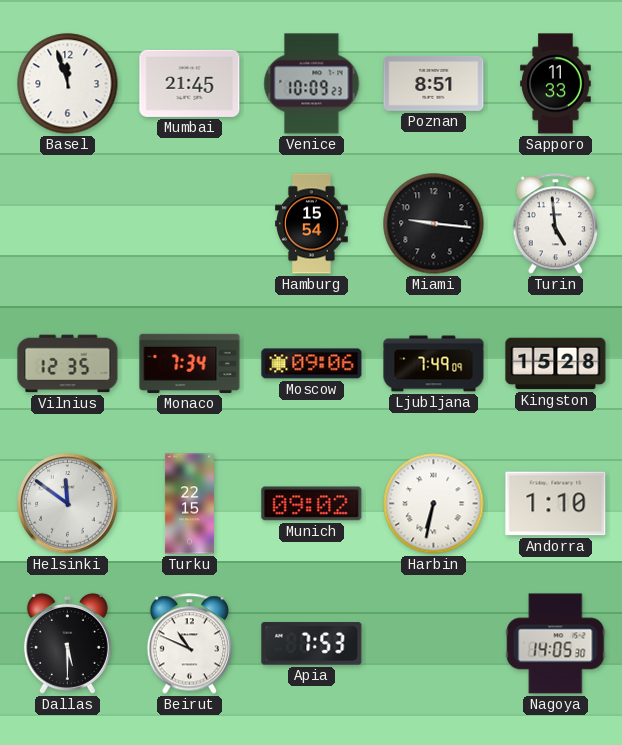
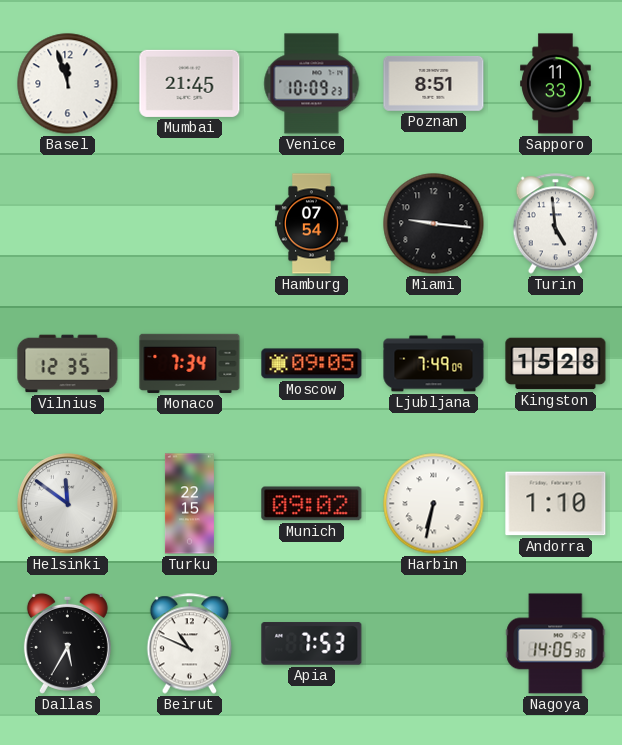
Hamburg: 15:54 -> 07:54 (312, 224)
Moscow: 09:06 -> 09:05 (312, 364)
Dallas: 5:30 -> 5:35 (67, 643)
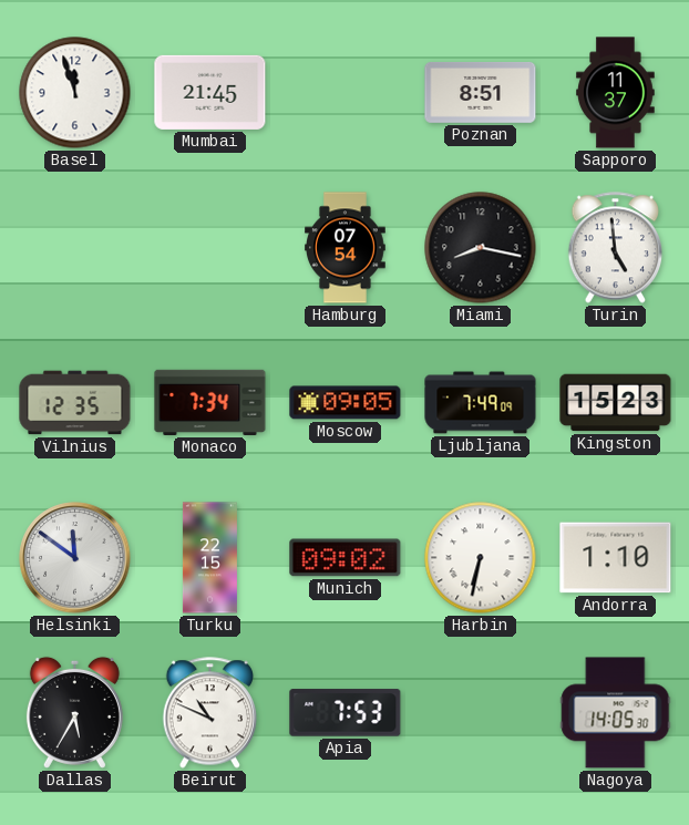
Venice: 10:09 -> none (312, 84)
Sapporo: 11:33 -> 11:37 (616, 93)
Miami: 9:16 -> 8:17 (481, 248)
Kingston: 15:28 -> 15:23 (616, 403)
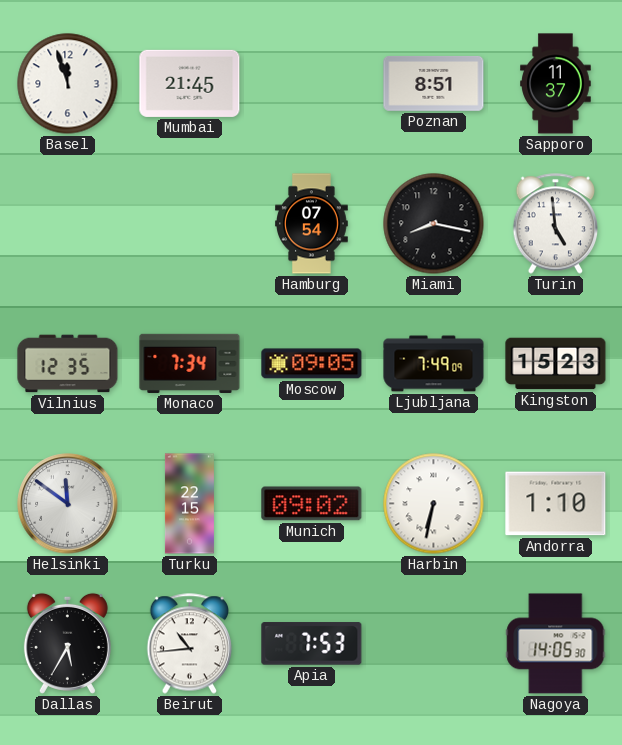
Beirut: 10:49 -> 10:44 (190, 644)
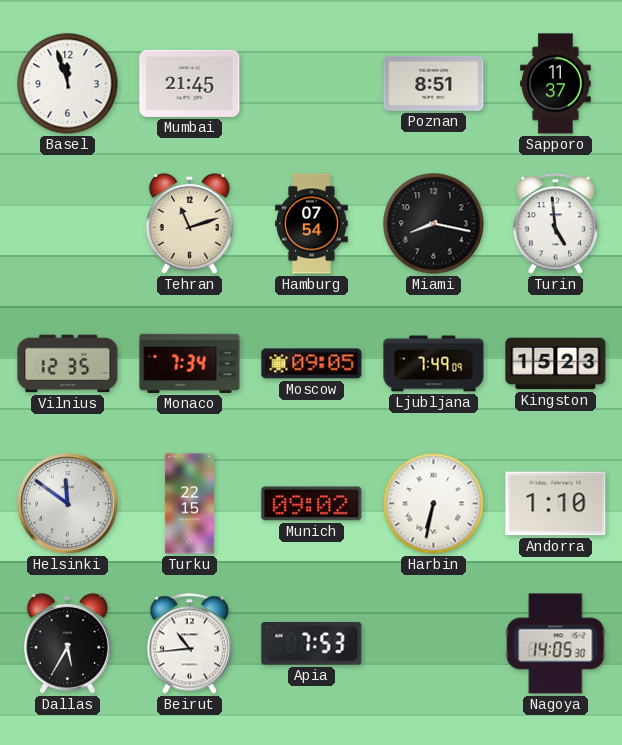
Tehran: none -> 11:12 (189, 223)
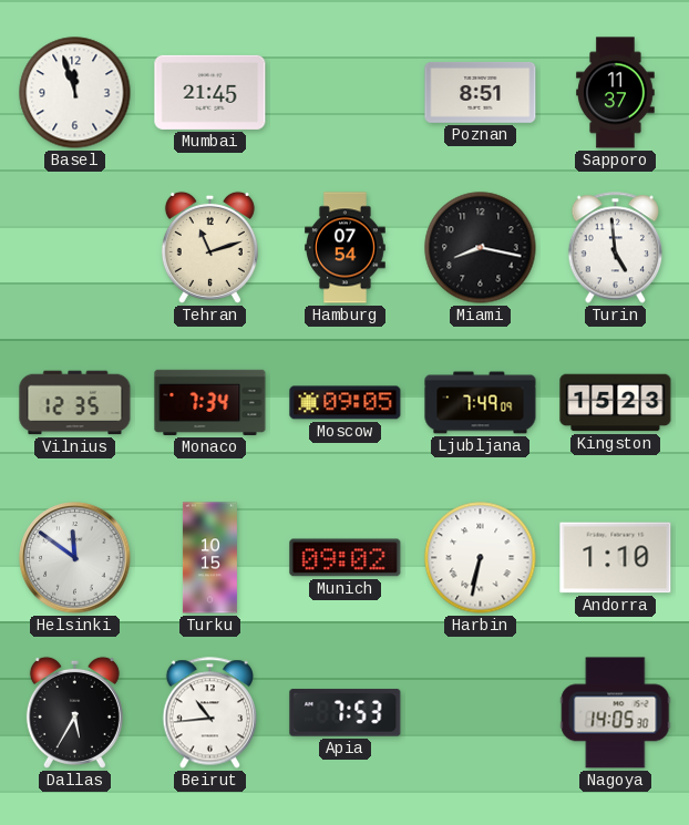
Turku: 22:15 -> 10:15 (209, 558)
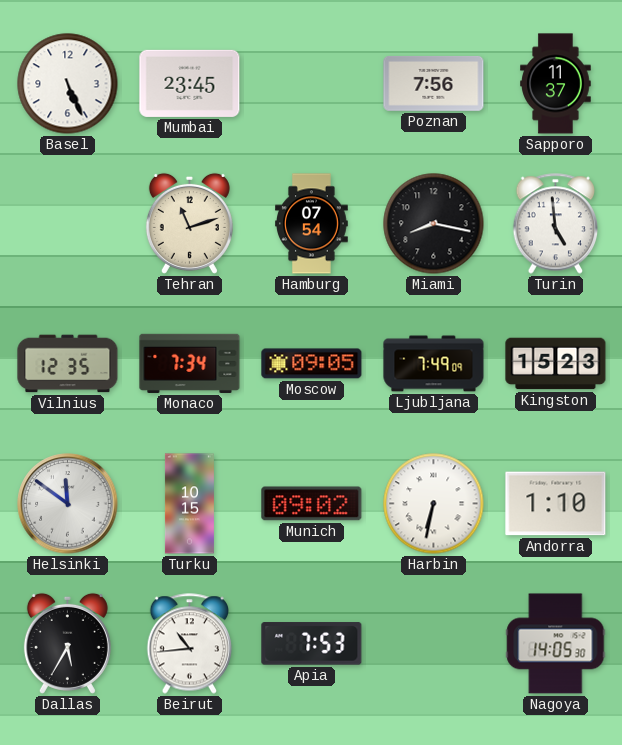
Basel: 11:57 -> 5:26 (68, 84)
Mumbai: 21:45 -> 23:45 (190, 83)
Poznan: 8:51 -> 7:56 (434, 83)
